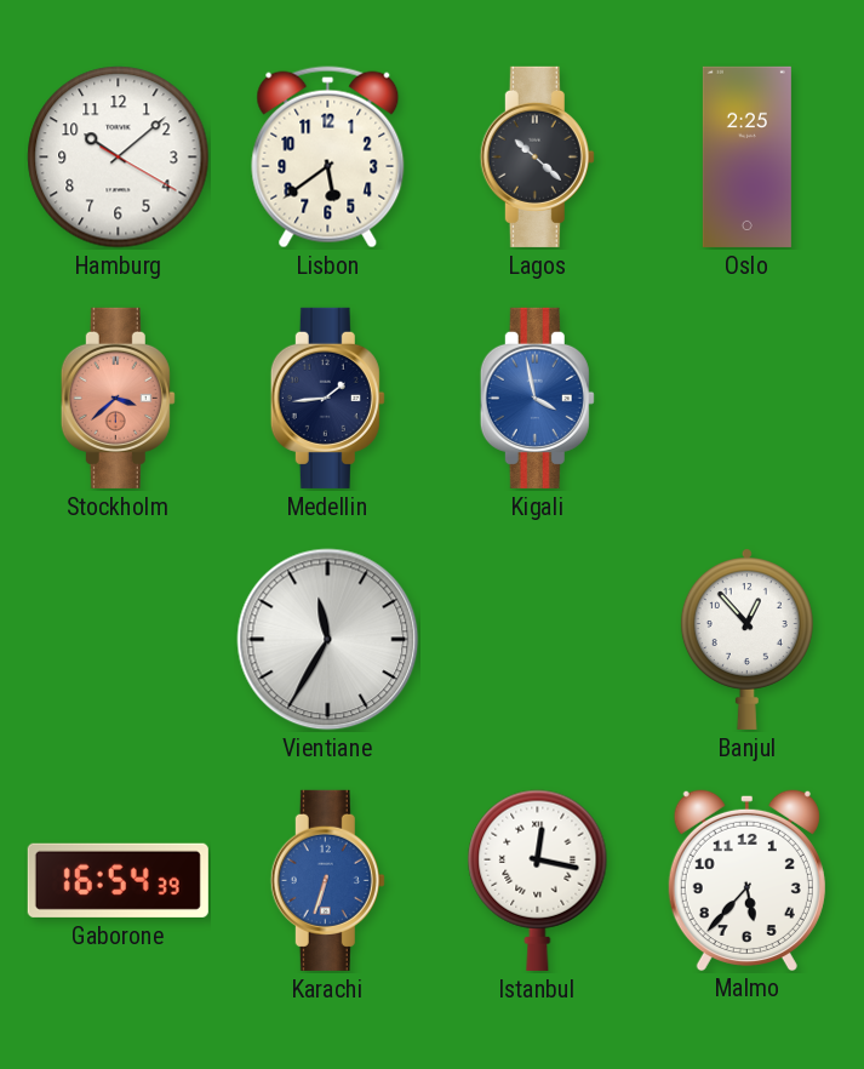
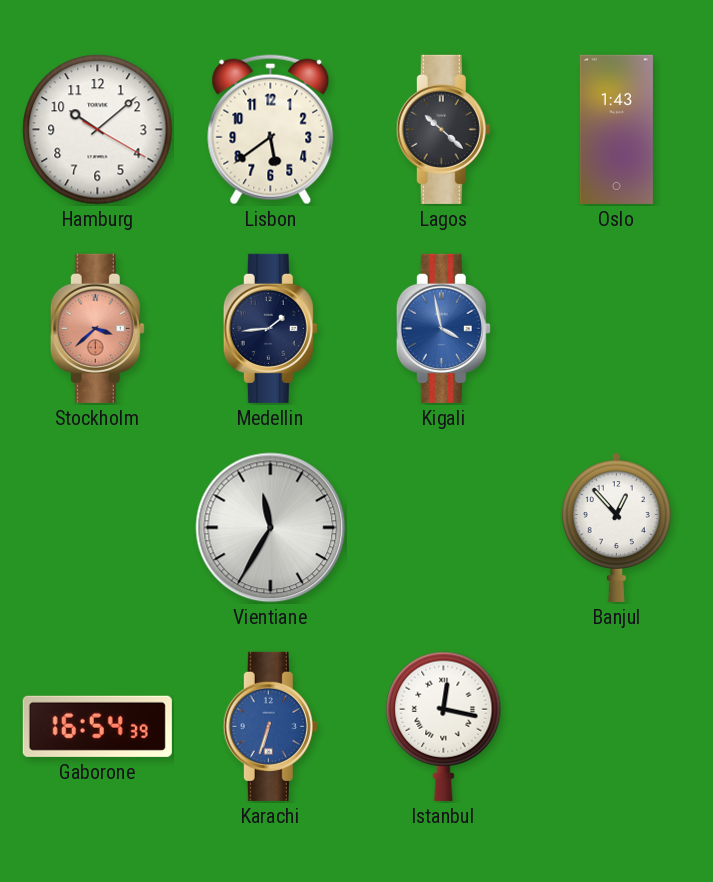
Oslo: 2:25 -> 1:43 (616, 129)
Malmo: 5:37 -> none (746, 879)
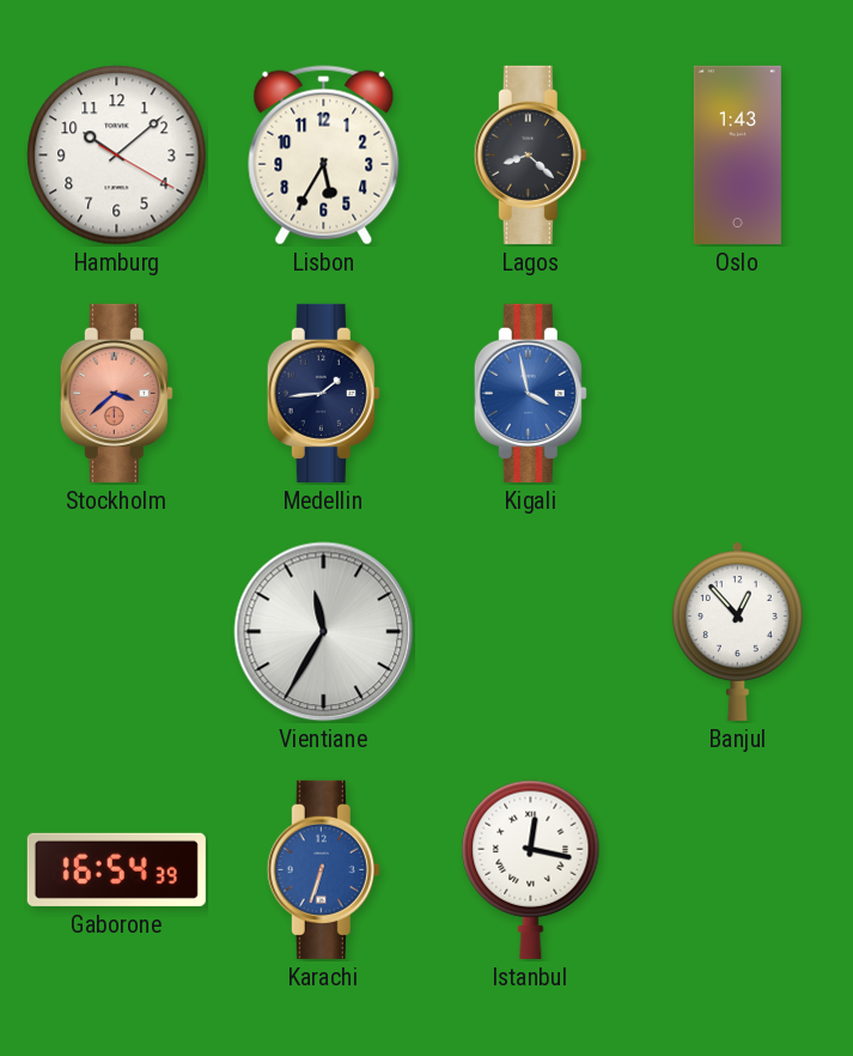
Lisbon: 5:39 -> 5:35 (324, 156)
Lagos: 10:22 -> 8:22 (530, 154)
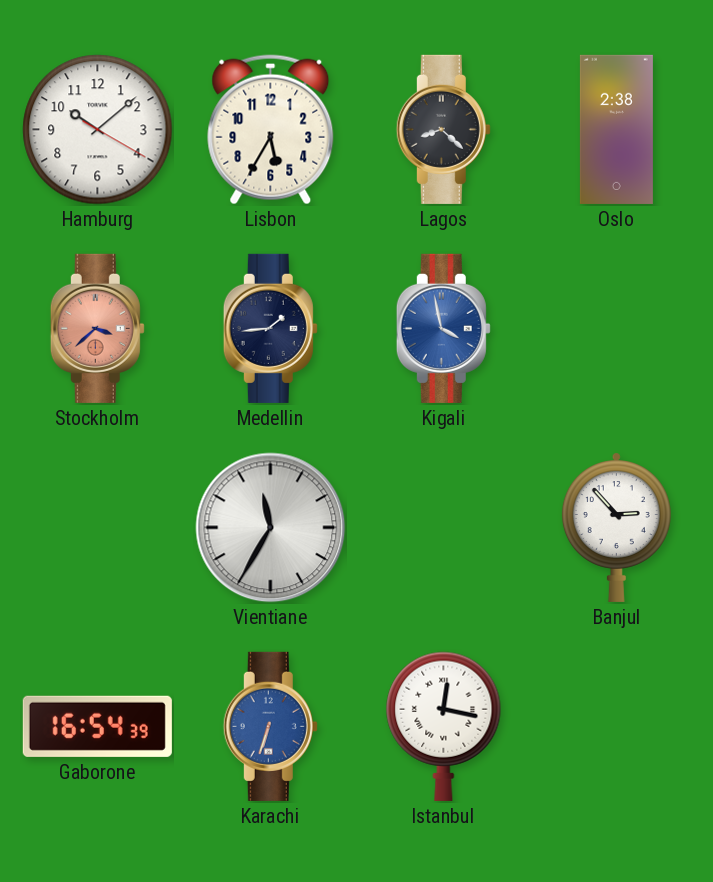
Oslo: 1:43 -> 2:38 (616, 129)
Banjul: 12:53 -> 2:53 (616, 527)
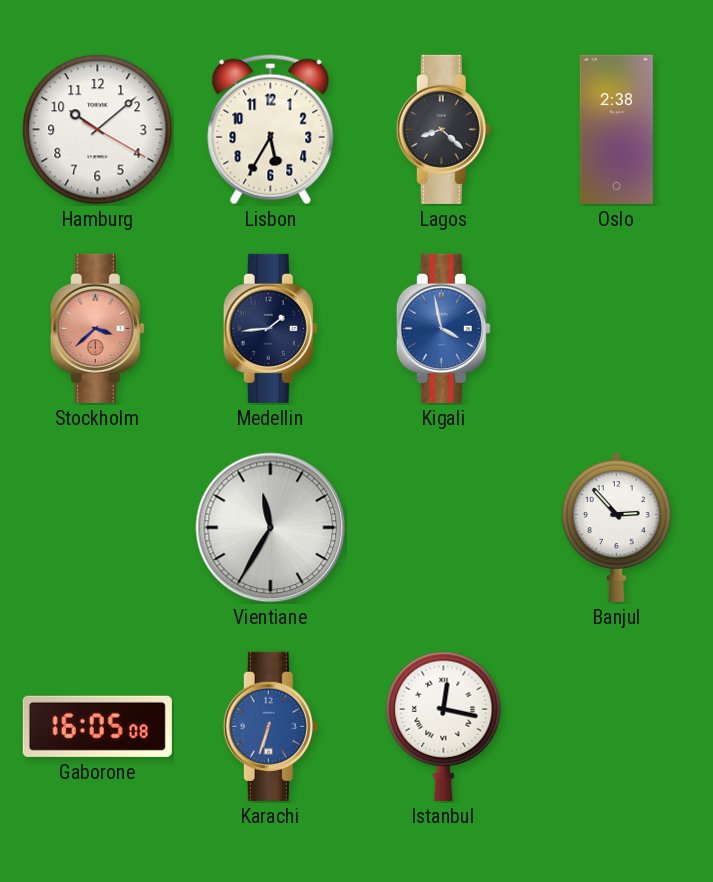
Gaborone: 16:54 -> 16:05 (97, 726)
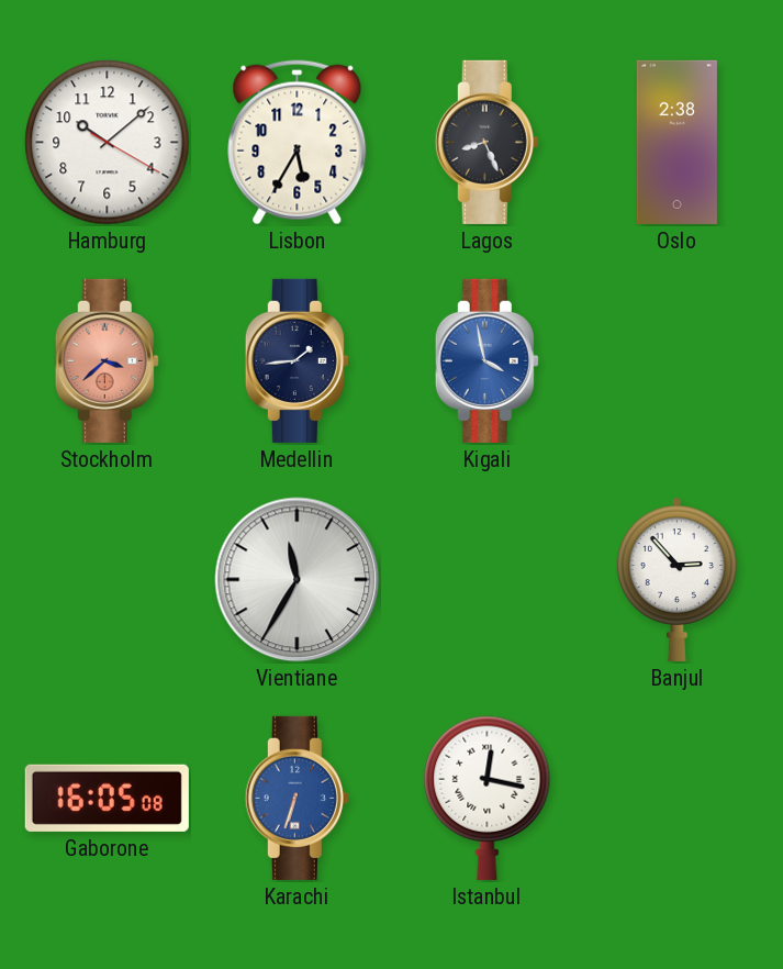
Lagos: 8:22 -> 8:26 (486, 142)
